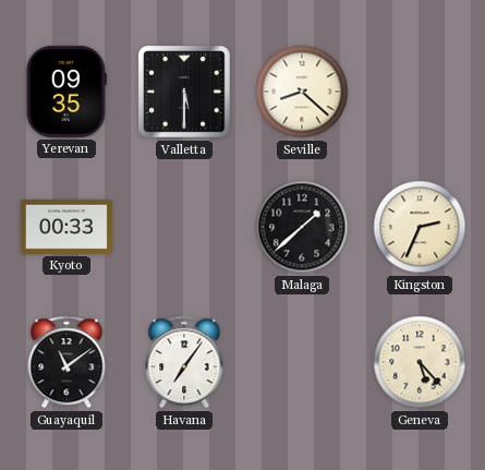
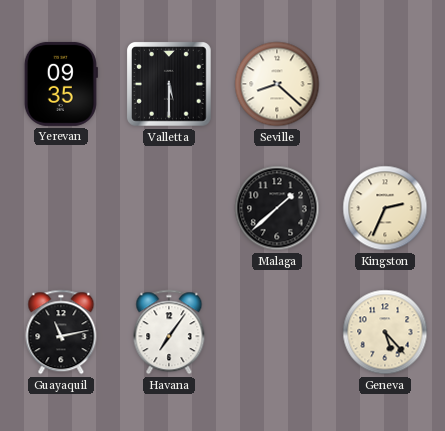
Kyoto: 00:33 -> none (66, 227)
Guayaquil: 11:09 -> 11:13 (61, 332)
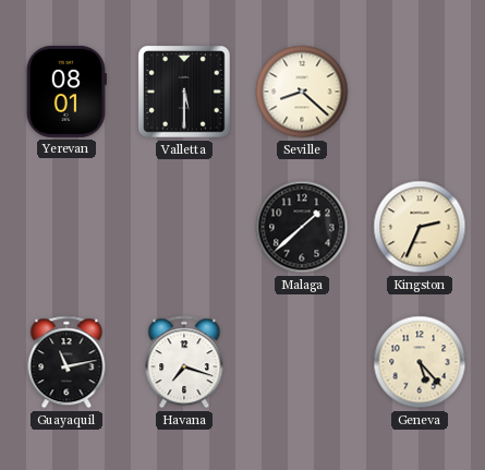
Yerevan: 09:35 -> 08:01 (66, 92)
Havana: 7:06 -> 7:18 (184, 362)
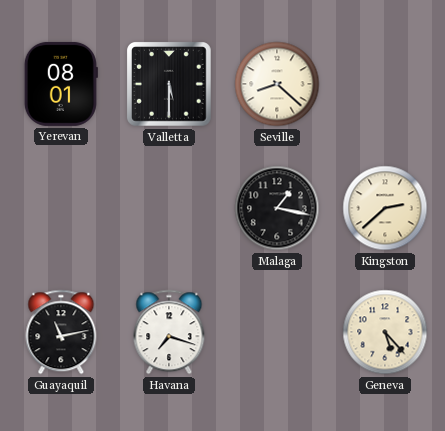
Malaga: 1:38 -> 1:17 (277, 208)
Kingston: 2:34 -> 2:38 (385, 208)
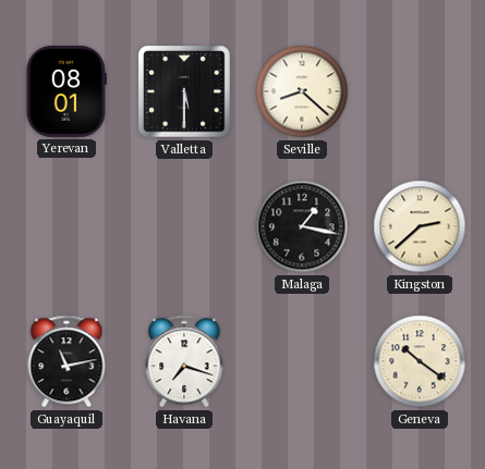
Geneva: 5:23 -> 10:21 (420, 361)
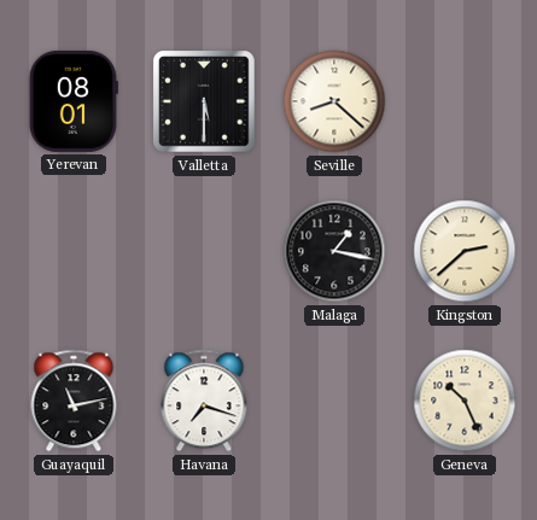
Geneva: 10:21 -> 10:26 (465, 401)
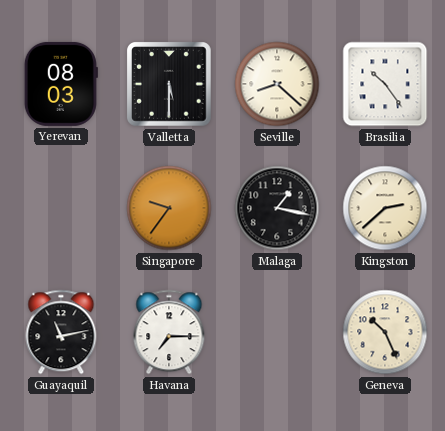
Yerevan: 08:01 -> 08:03 (61, 84)
Brasilia: none -> 10:24 (385, 84)
Singapore: none -> 9:36 (169, 208)
Havana: 7:18 -> 7:15 (169, 332)
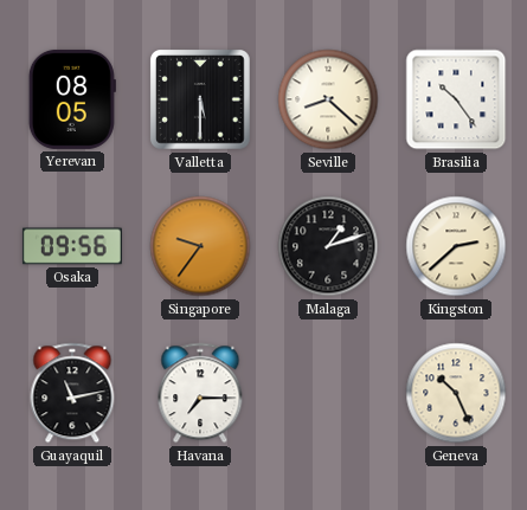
Yerevan: 08:03 -> 08:05 (72, 99)
Osaka: none -> 09:56 (72, 246)
Malaga: 1:17 -> 1:12 (328, 246)
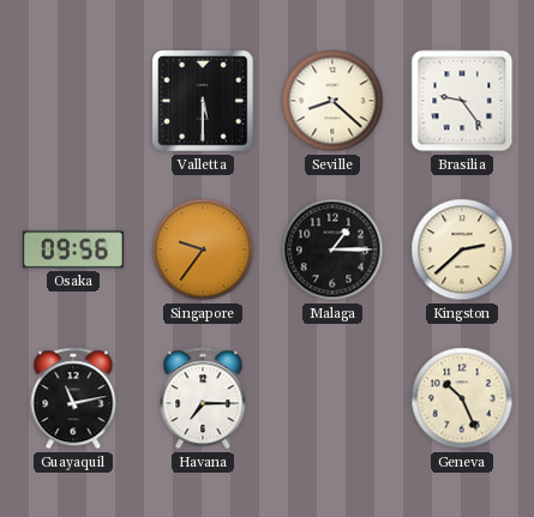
Yerevan: 08:05 -> none (72, 99)
Brasilia: 10:24 -> 9:24 (462, 101)
Malaga: 1:12 -> 1:15 (332, 250)
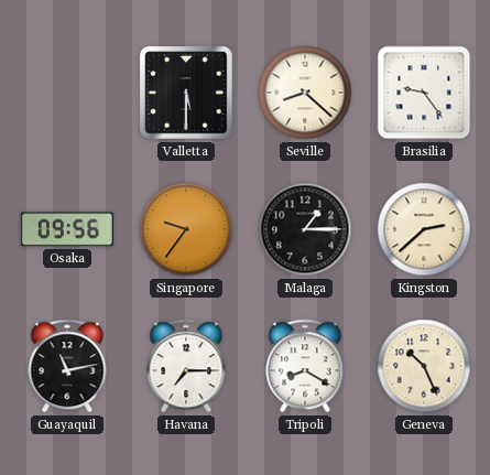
Tripoli: none -> 8:20 (305, 366)
